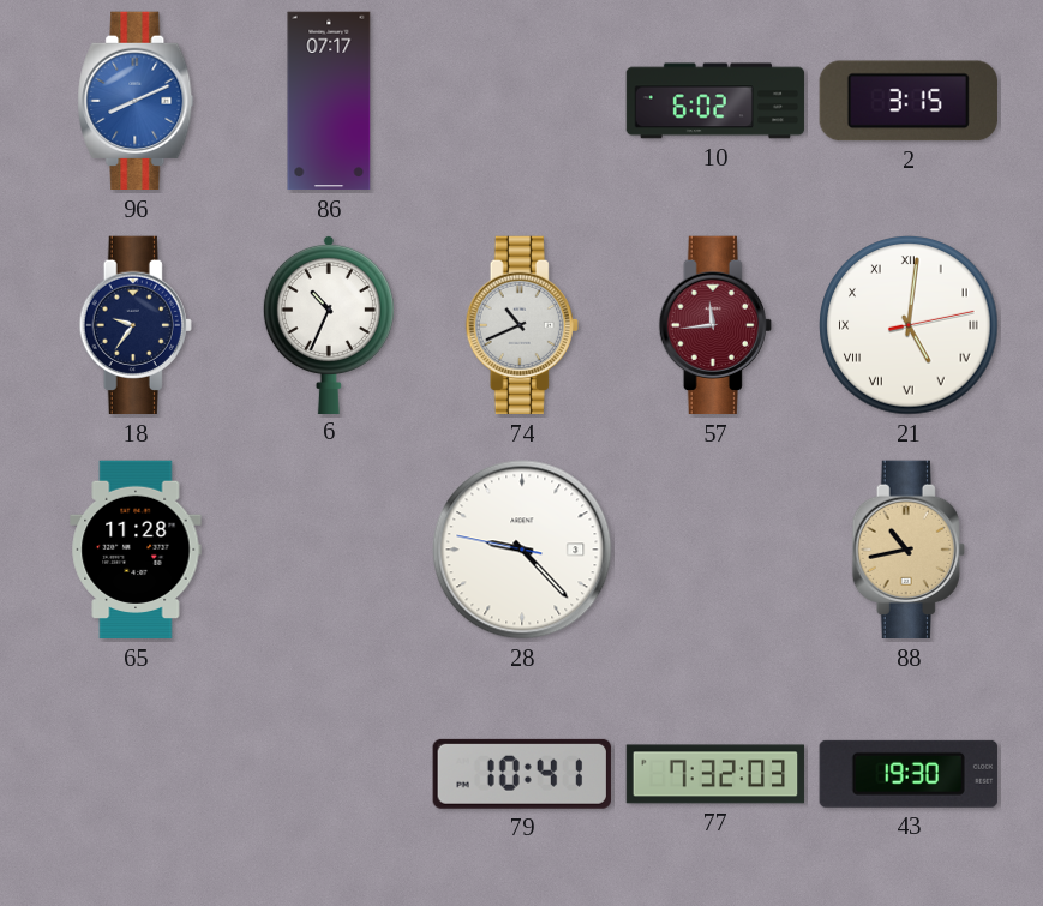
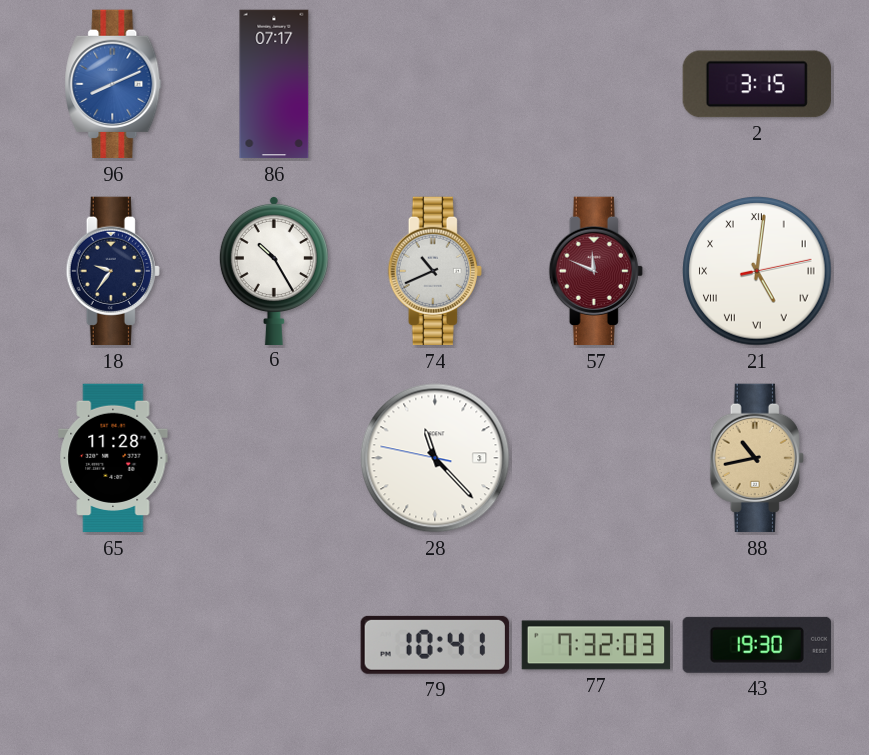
10: 6:02 -> none (715, 101)
6: 10:34 -> 10:25 (274, 270)
57: 11:44 -> 11:49 (596, 271)
28: 9:22 -> 11:22 (435, 458)
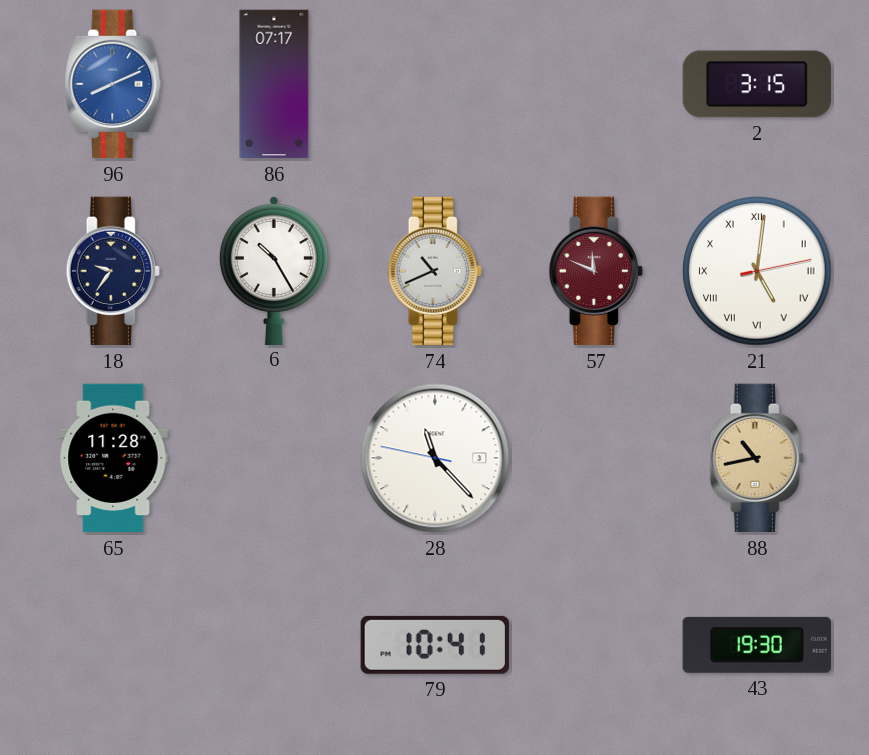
77: 7:32 -> none (596, 645)
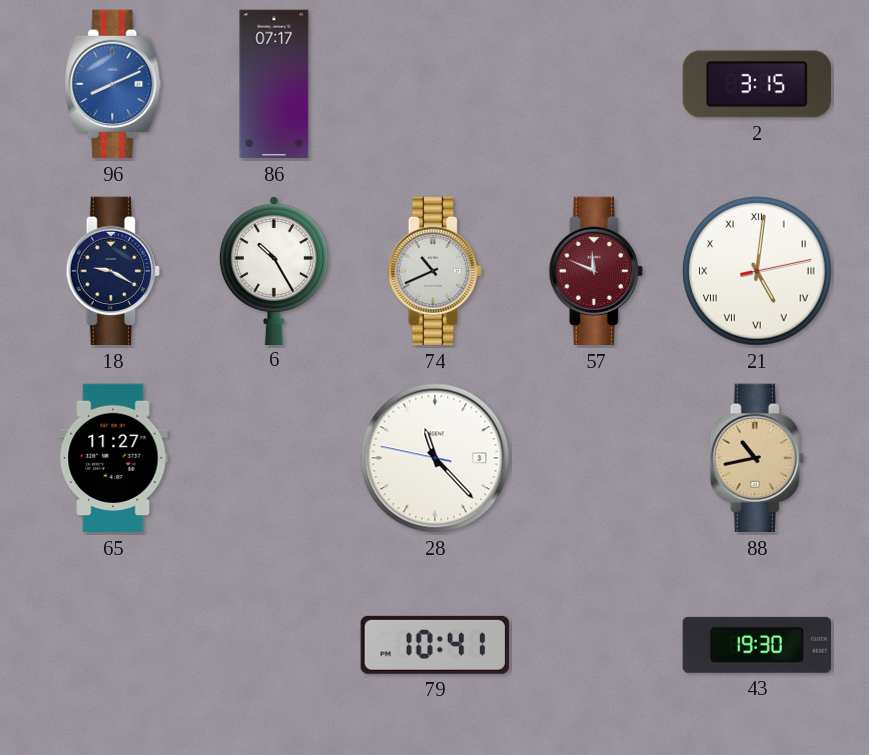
18: 9:36 -> 9:20 (113, 271)
65: 11:28 -> 11:27 (113, 458)
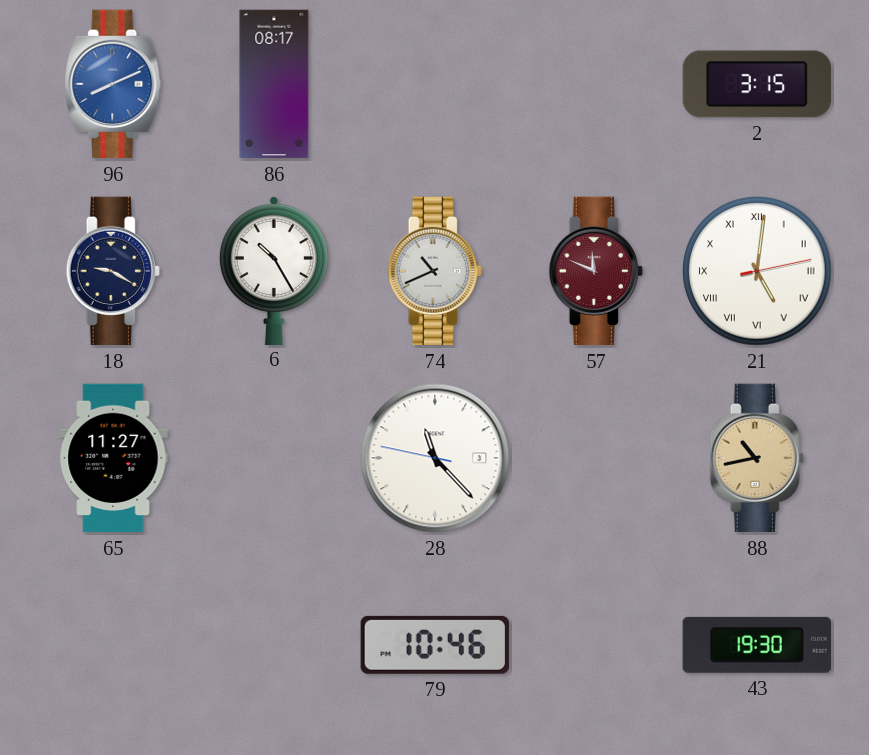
86: 07:17 -> 08:17 (274, 84)
79: 10:41 -> 10:46 (435, 645)
